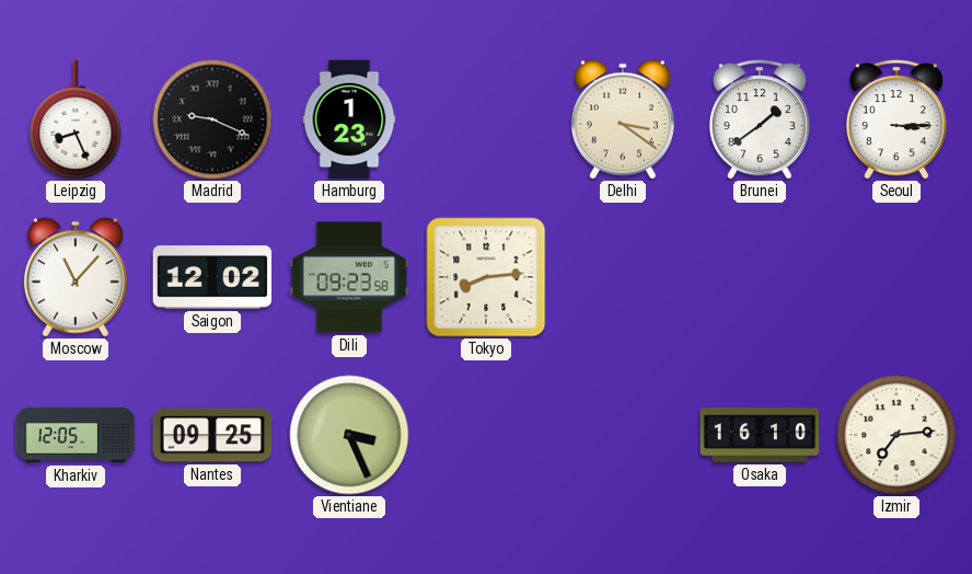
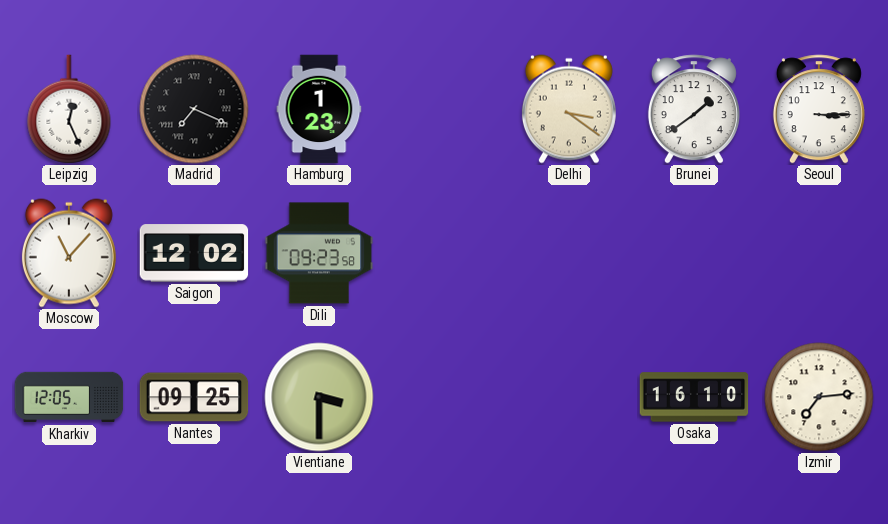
Leipzig: 8:26 -> 12:26 (69, 109)
Madrid: 9:19 -> 7:19 (194, 109)
Tokyo: 8:14 -> none (486, 277)
Vientiane: 3:26 -> 3:30 (319, 397)
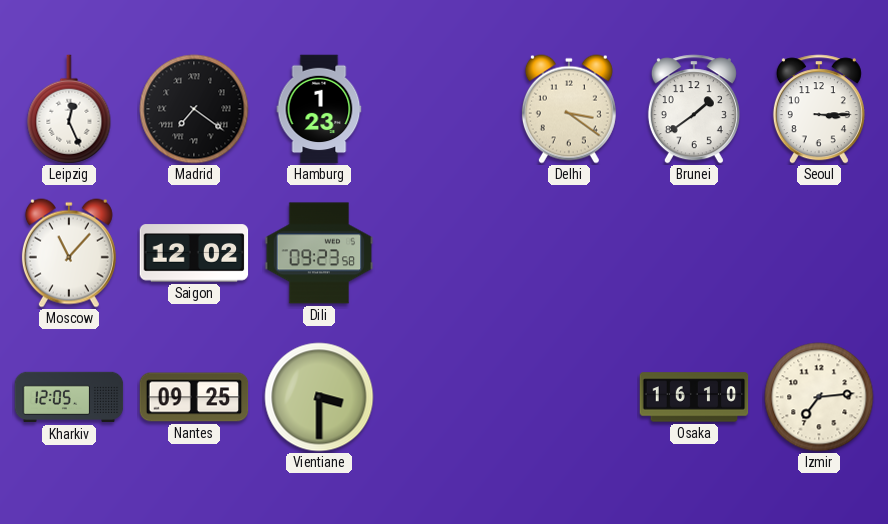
Madrid: 7:19 -> 7:21 (194, 109)
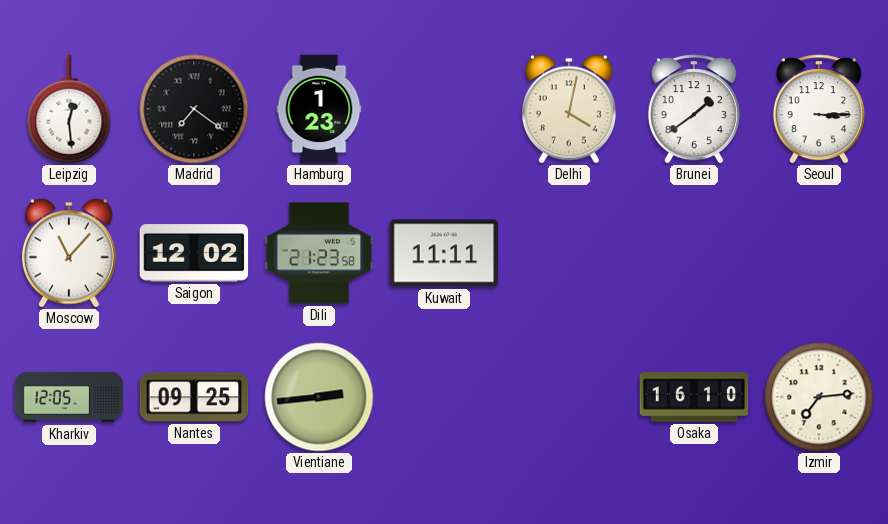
Leipzig: 12:26 -> 12:29 (69, 109)
Delhi: 3:21 -> 4:02 (569, 109)
Dili: 09:23 -> 21:23 (319, 253)
Kuwait: none -> 11:11 (444, 253)
Vientiane: 3:30 -> 2:44 (319, 397)
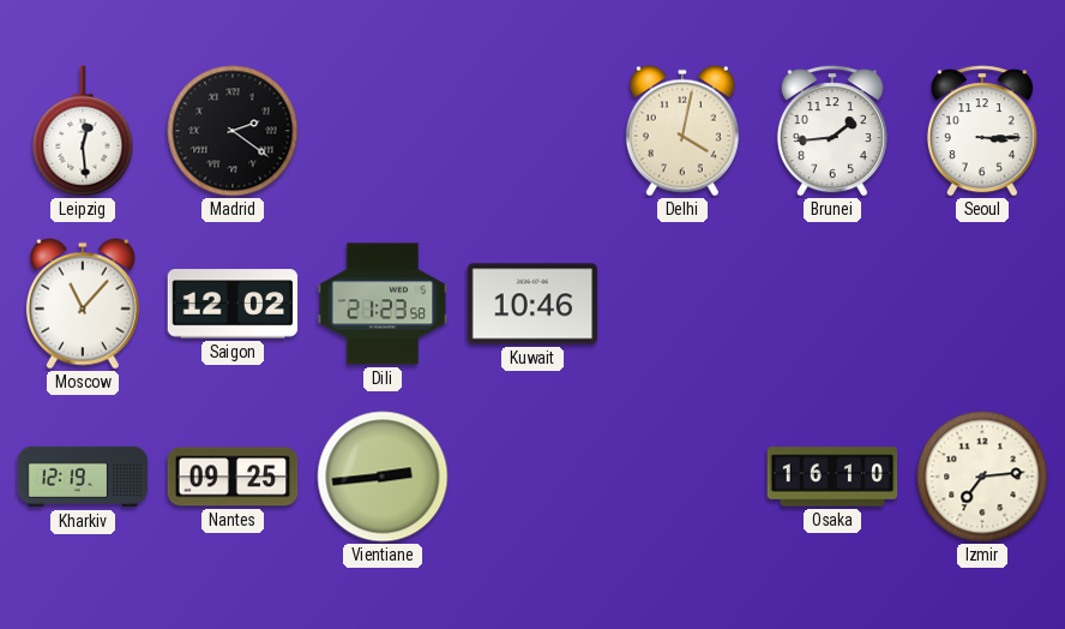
Madrid: 7:21 -> 2:21 (233, 131)
Hamburg: 1:23 -> none (319, 109)
Brunei: 1:39 -> 1:44 (832, 131)
Kuwait: 11:11 -> 10:46 (532, 304)
Kharkiv: 12:05 -> 12:19 (83, 477)
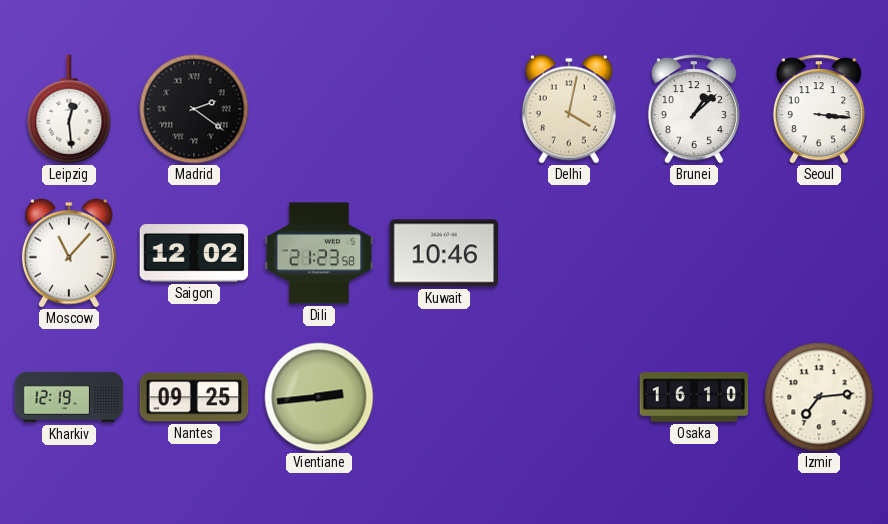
Brunei: 1:44 -> 1:08 (694, 109)
Seoul: 3:15 -> 3:16 (819, 109)
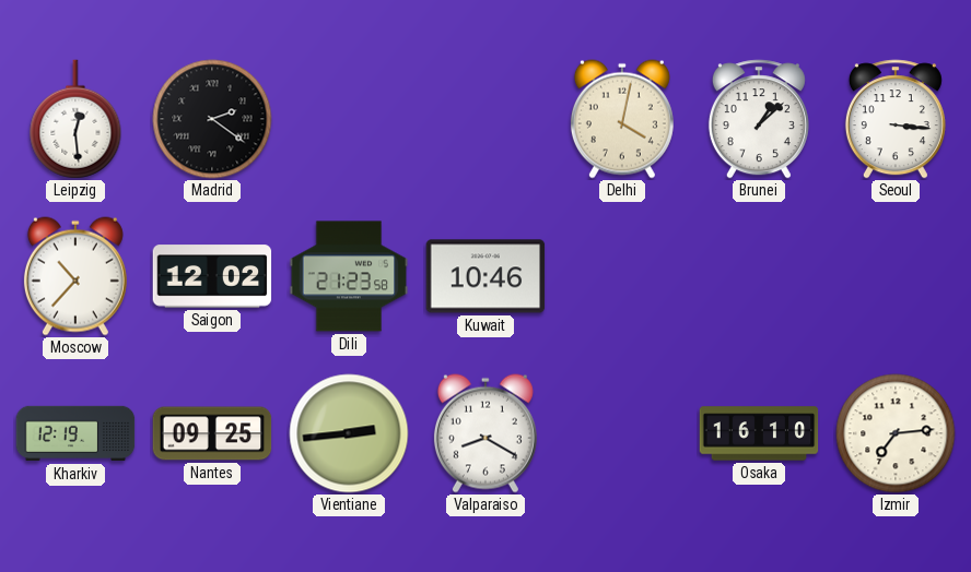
Moscow: 11:07 -> 10:37 (75, 276)
Valparaiso: none -> 8:20 (486, 433)
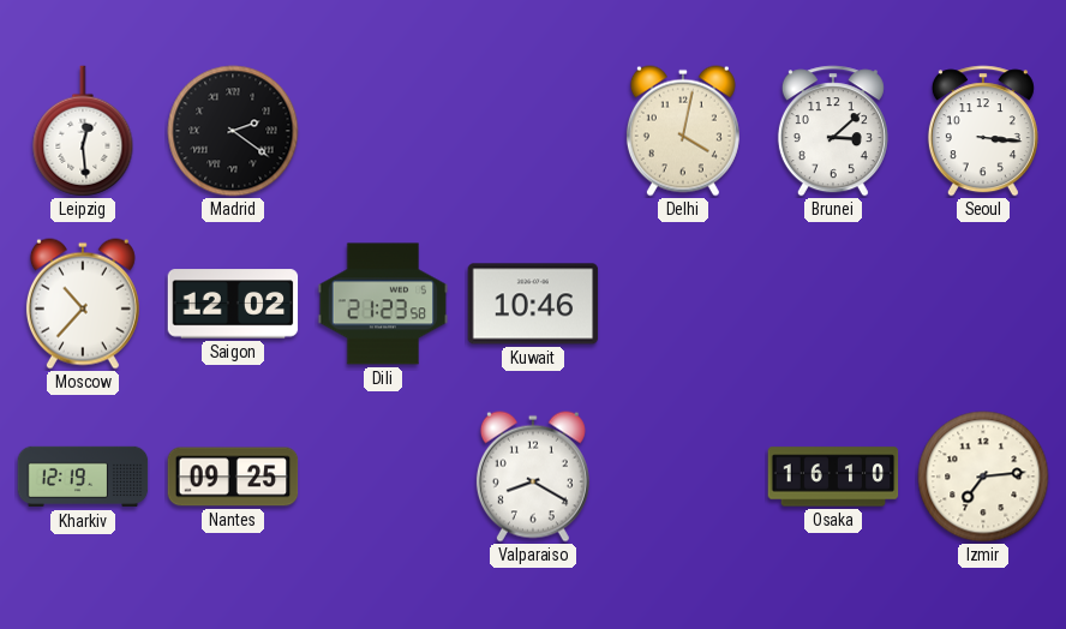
Brunei: 1:08 -> 3:08 (833, 131)
Vientiane: 2:44 -> none (349, 433)
